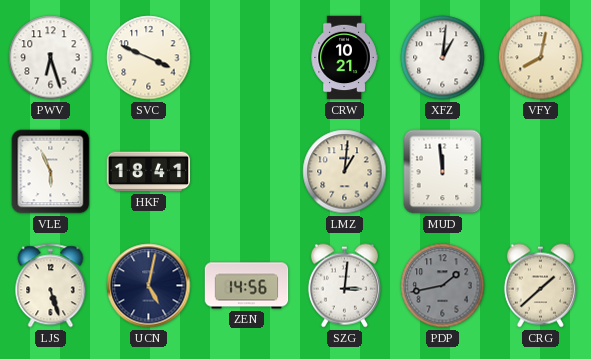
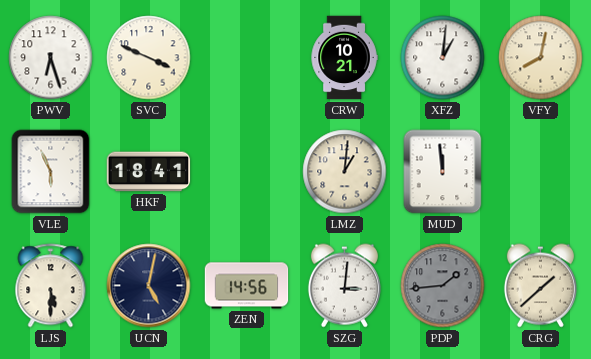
LJS: 5:27 -> 5:30 (51, 286)
PDP: 1:43 -> 1:44 (443, 286)
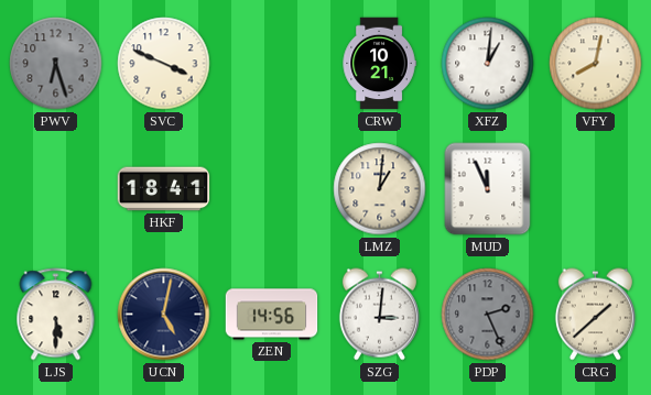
PWV dial: white -> grey (56, 64)
VLE: 5:56 -> none (51, 172)
MUD: 11:59 -> 11:56 (488, 189)
PDP: 1:44 -> 2:26 (488, 315)
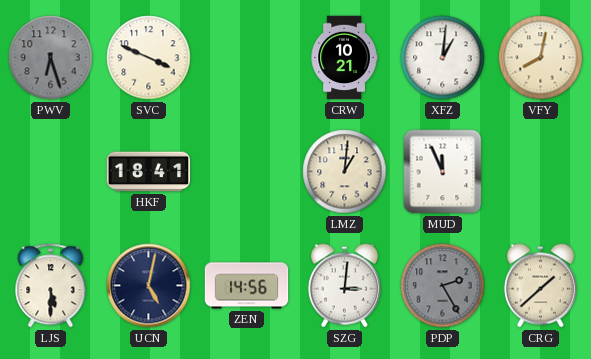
PDP: 2:26 -> 2:25 (443, 286)
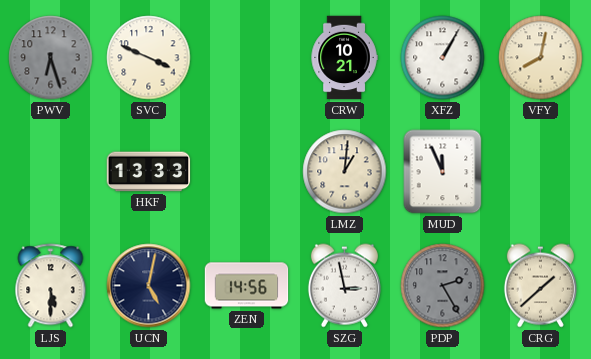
XFZ: 1:01 -> 1:05 (443, 58)
HKF: 18:41 -> 13:33 (149, 172)
SZG: 3:01 -> 2:58 (344, 286)
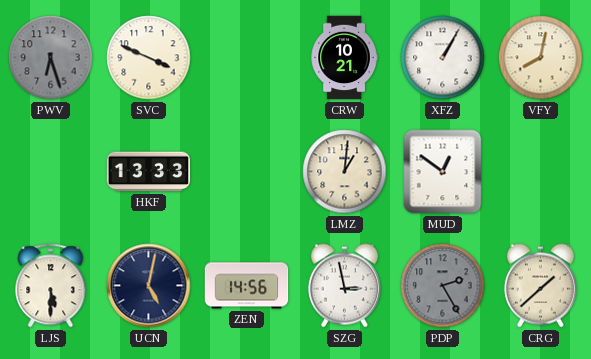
MUD: 11:56 -> 12:51 (443, 172)
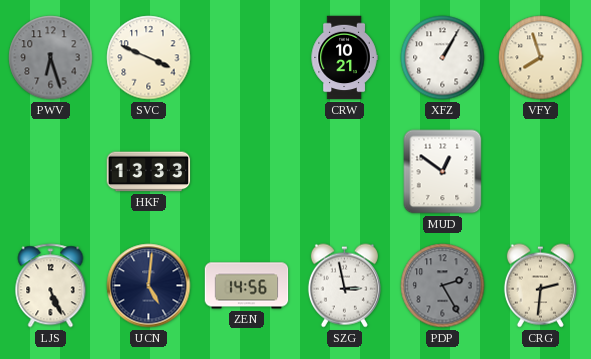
VFY: 8:02 -> 7:57 (541, 58)
LMZ: 1:01 -> none (345, 172)
LJS: 5:30 -> 5:26 (51, 286)
UCN: 5:02 -> 5:01 (149, 286)
CRG: 1:38 -> 2:31 (540, 286)
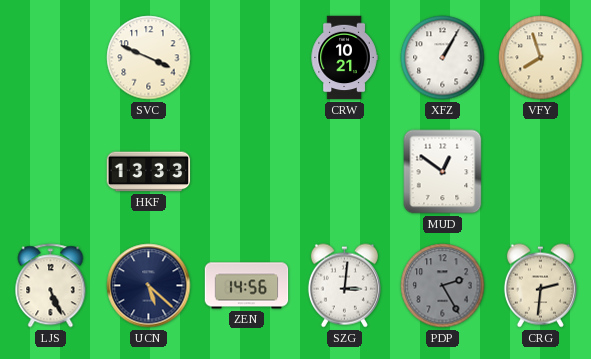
PWV: 6:27 -> none (51, 58)
UCN: 5:01 -> 5:22 (149, 286)
SZG: 2:58 -> 3:01 (344, 286)
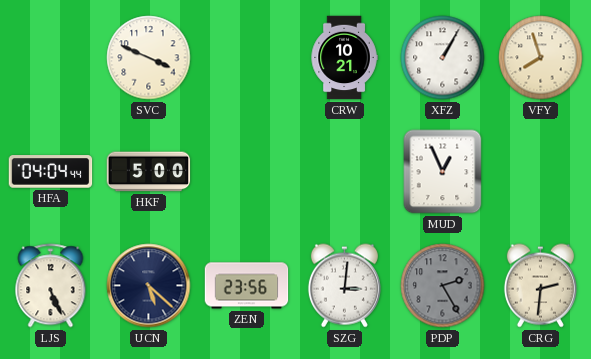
HFA: none -> 04:04 (51, 172)
HKF: 13:33 -> 5:00 (149, 172)
MUD: 12:51 -> 12:56 (443, 172)
ZEN: 14:56 -> 23:56 (247, 286)
